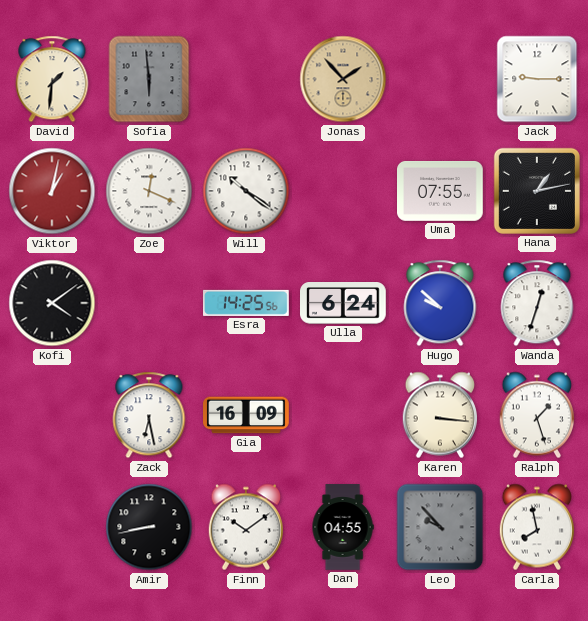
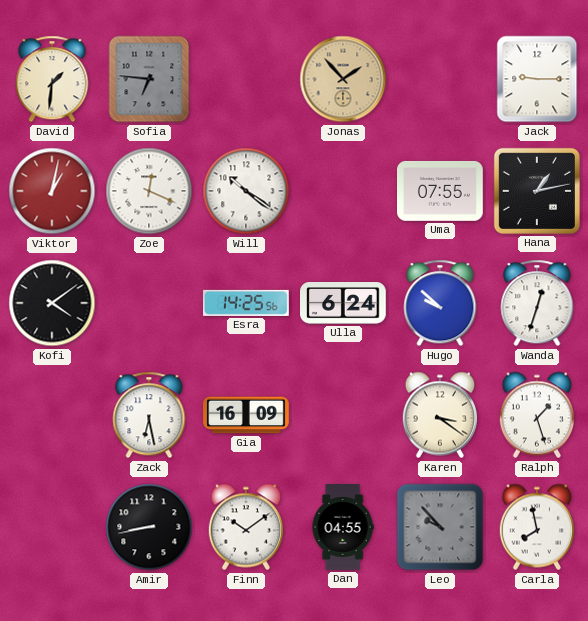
Sofia: 5:59 -> 6:46 (149, 79)
Karen: 3:16 -> 3:21 (439, 415)
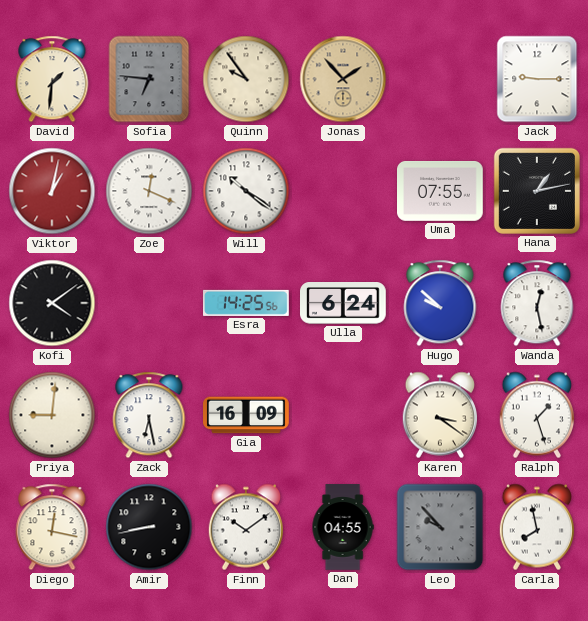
Quinn: none -> 9:54 (246, 79)
Wanda: 12:33 -> 12:28 (537, 303)
Priya: none -> 9:01 (52, 415)
Diego: none -> 12:17 (52, 527)
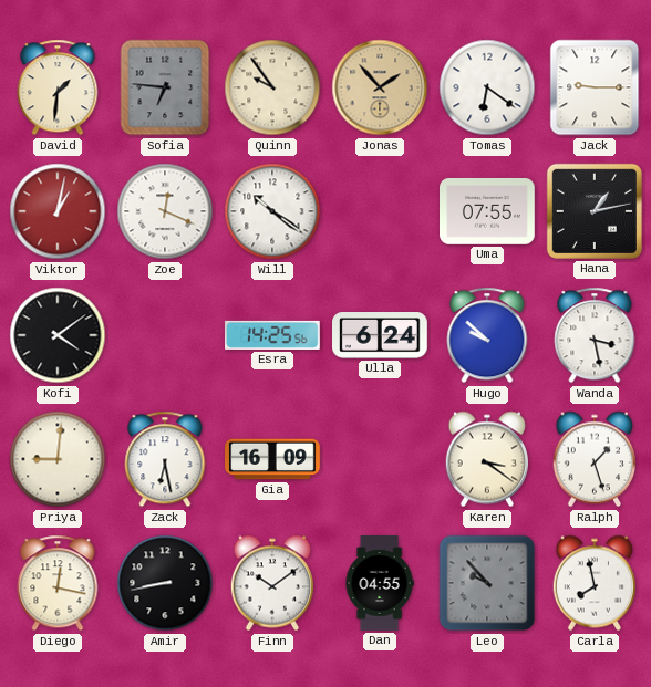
Tomas: none -> 6:21 (487, 87)
Wanda: 12:28 -> 3:28 (595, 335)
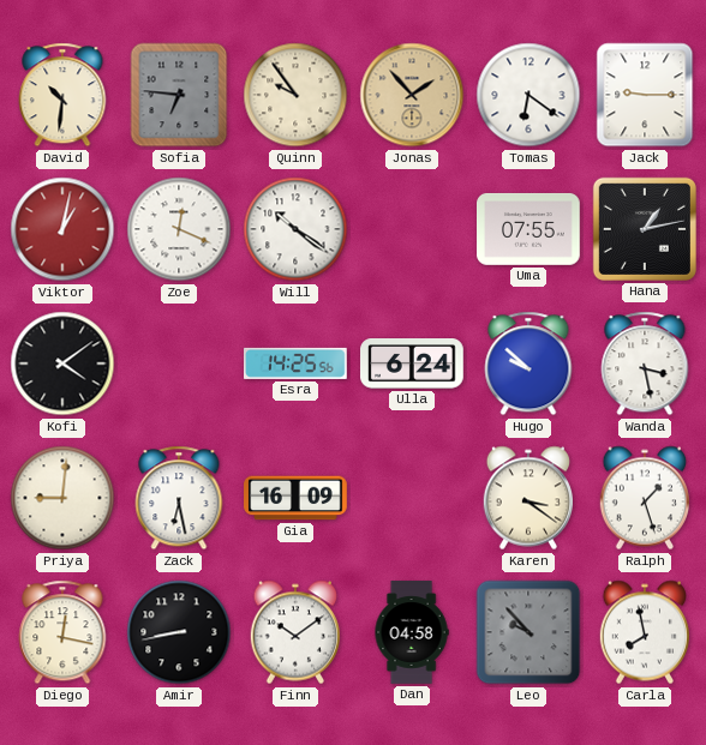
David: 1:31 -> 10:31 (62, 95)
Dan: 04:55 -> 04:58 (412, 632)
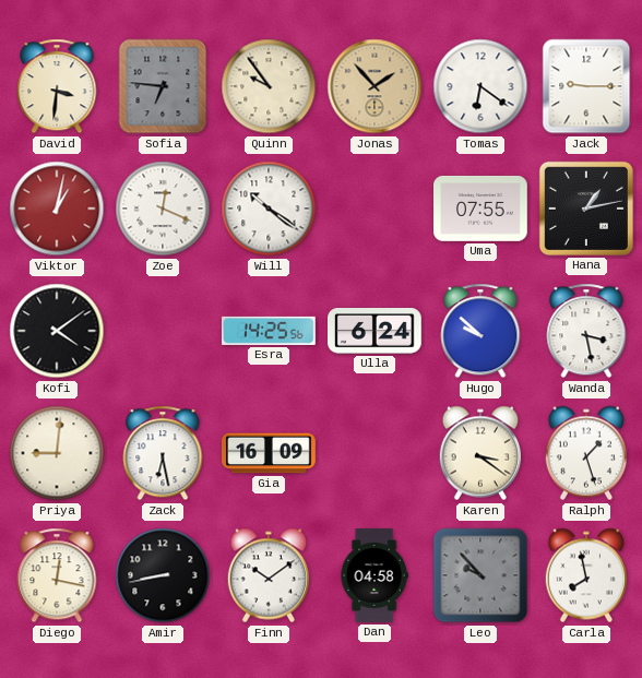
David: 10:31 -> 3:31 (57, 86)
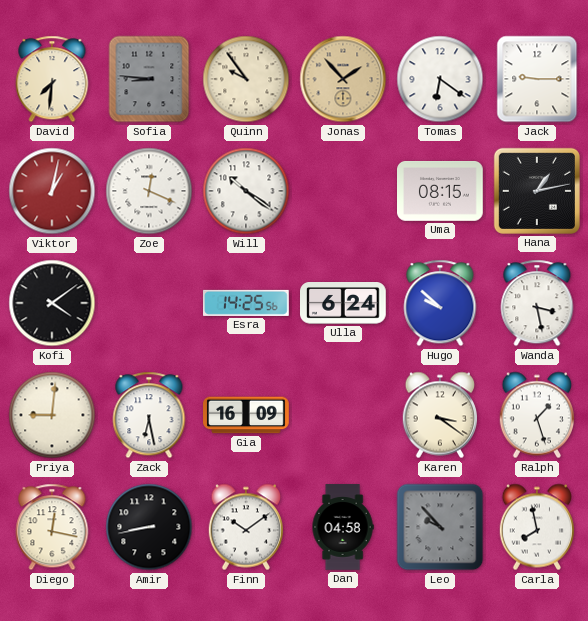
David: 3:31 -> 7:31 (52, 79)
Sofia: 6:46 -> 8:46 (149, 79)
Uma: 07:55 -> 08:15 (441, 191)
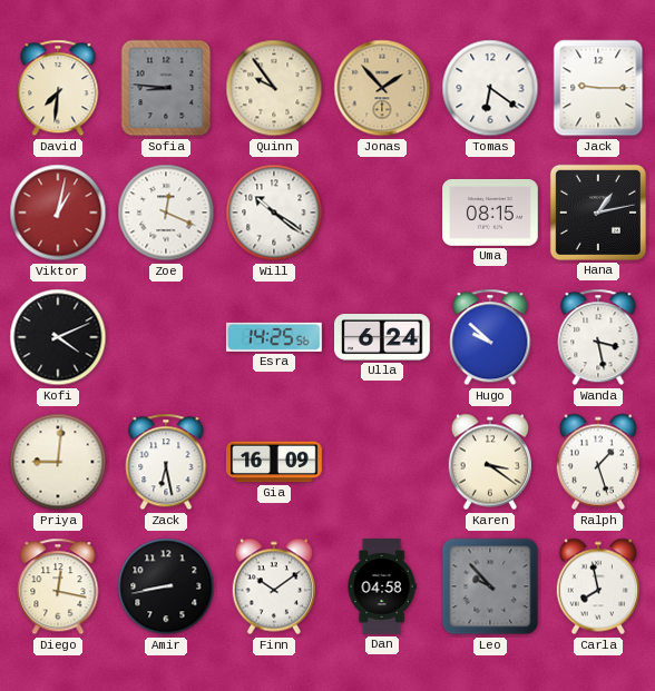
Kofi: 4:09 -> 4:11 (58, 337)
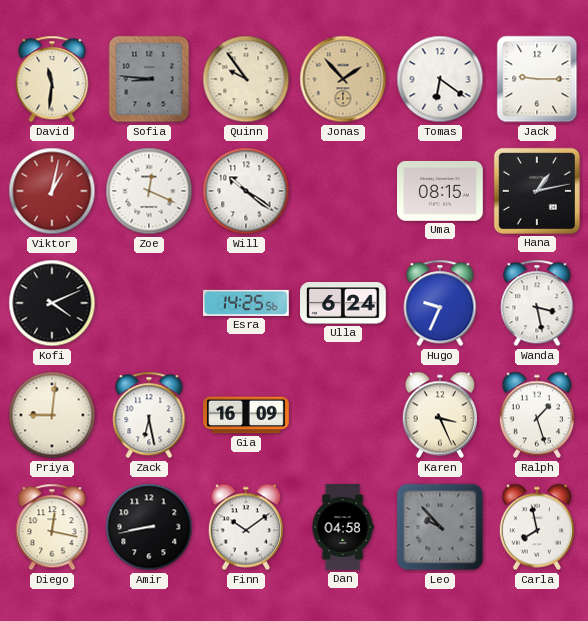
David: 7:31 -> 11:31 (52, 79)
Hugo: 9:52 -> 9:34 (440, 303)
Karen: 3:21 -> 3:26 (439, 415)
